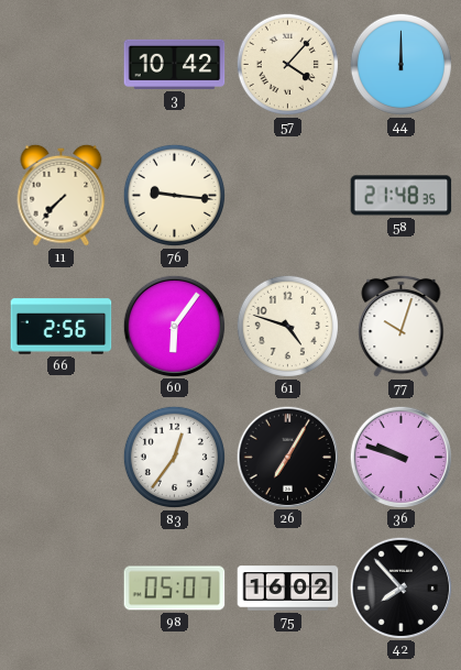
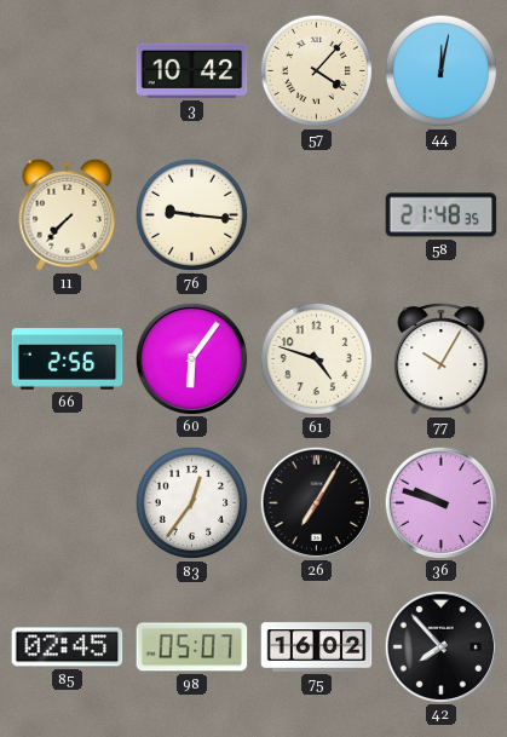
44: 12:00 -> 12:02 (440, 70)
77: 10:03 -> 10:05 (442, 358)
85: none -> 02:45 (68, 647)
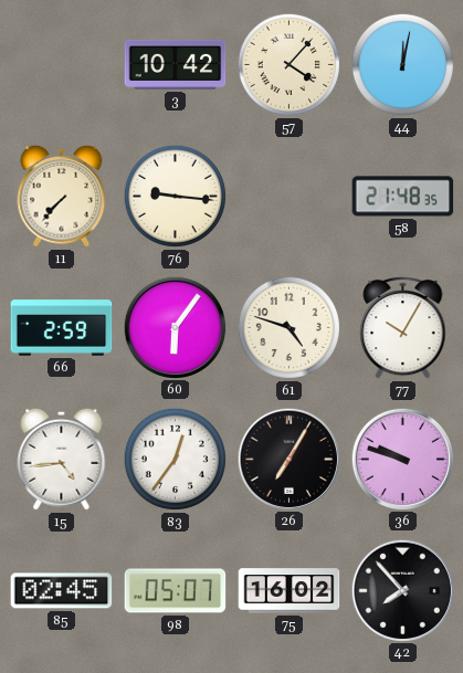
66: 2:56 -> 2:59 (62, 328)
15: none -> 4:44 (62, 459)
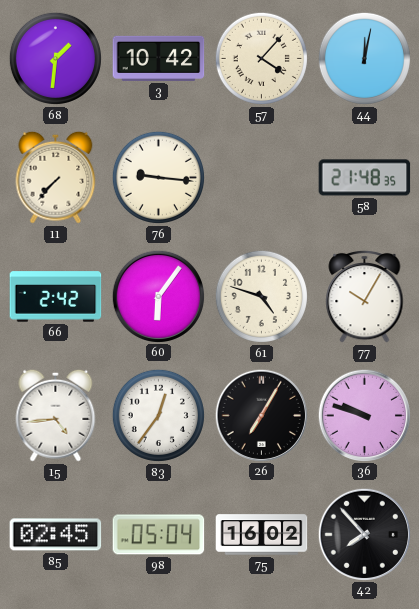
68: none -> 1:31 (55, 58)
66: 2:59 -> 2:42 (56, 297)
98: 05:07 -> 05:04 (159, 535)
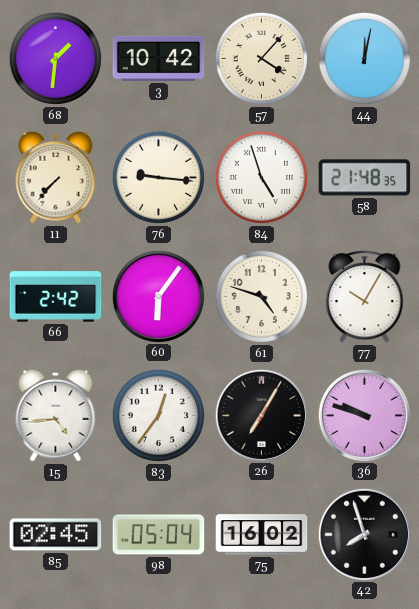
84: none -> 4:57 (261, 177)
42: 7:53 -> 7:57 (364, 534)
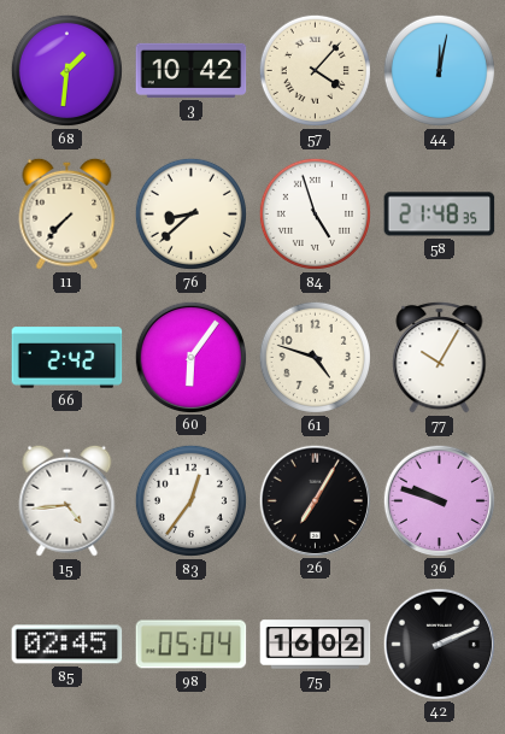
76: 9:16 -> 8:38 (190, 213)
42: 7:57 -> 2:11 (439, 644)
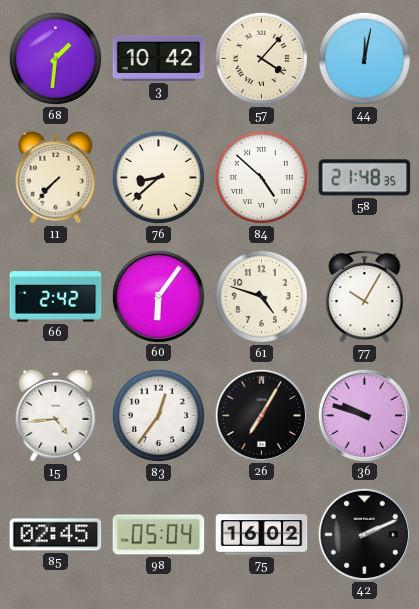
84: 4:57 -> 4:52 (261, 177)
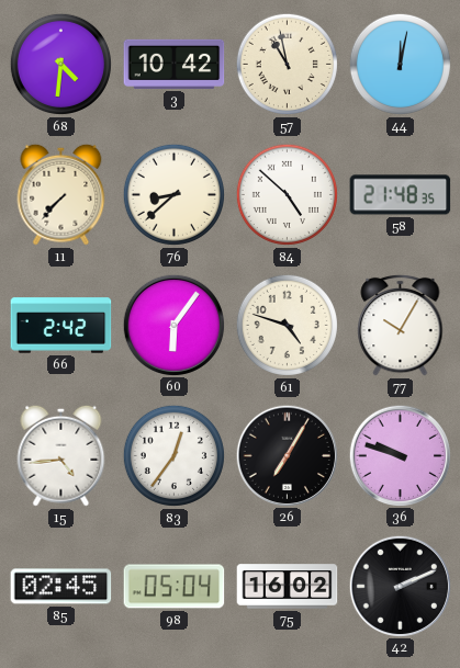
68: 1:31 -> 4:31 (60, 64)
57: 4:07 -> 10:58 (287, 64)
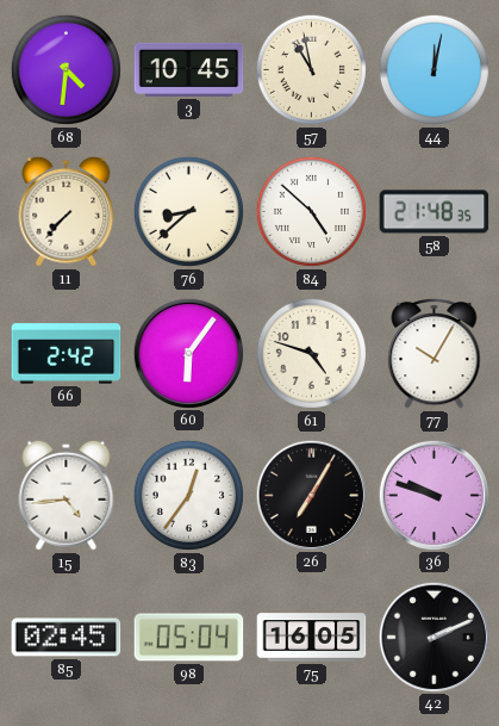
3: 10:42 -> 10:45 (189, 69)
75: 16:02 -> 16:05 (312, 638)
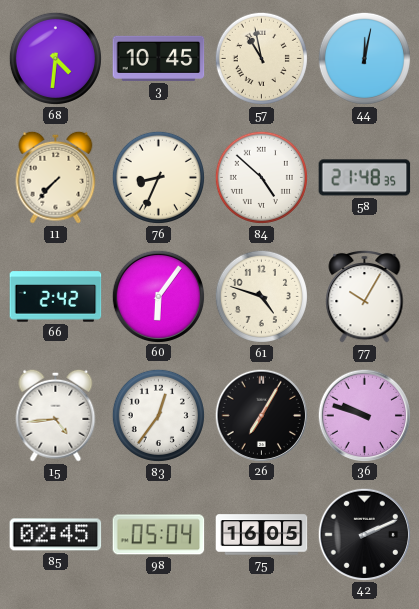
76: 8:38 -> 8:34 (158, 177)
